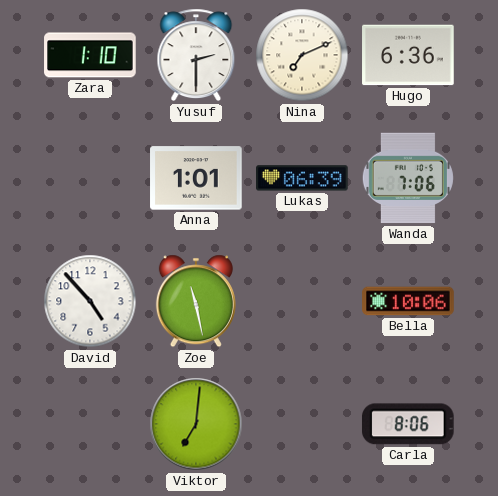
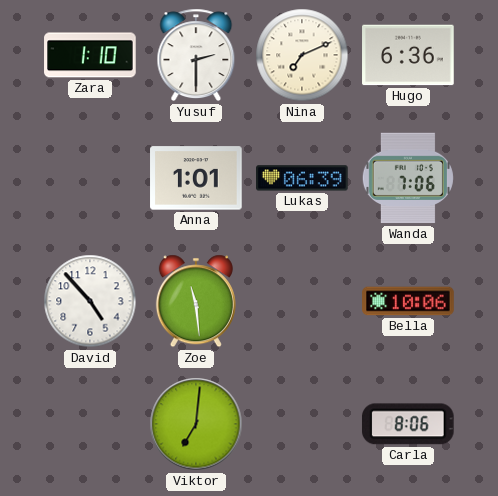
Zoe: 11:28 -> 11:29 (196, 301)
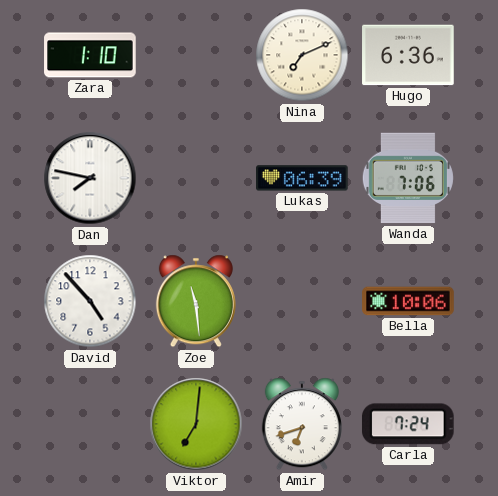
Yusuf: 2:30 -> none (196, 55)
Dan: none -> 7:47 (90, 178)
Anna: 1:01 -> none (196, 178)
Amir: none -> 6:42 (302, 424)
Carla: 8:06 -> 7:24 (408, 424)
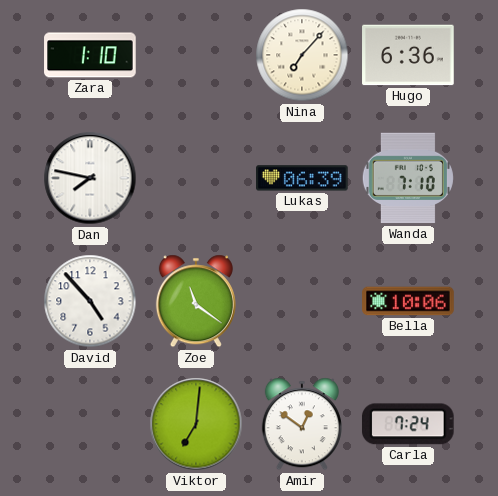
Nina: 7:11 -> 7:07 (302, 55)
Wanda: 7:06 -> 7:10 (408, 178)
Zoe: 11:29 -> 11:21 (196, 301)
Amir: 6:42 -> 12:51 (302, 424)
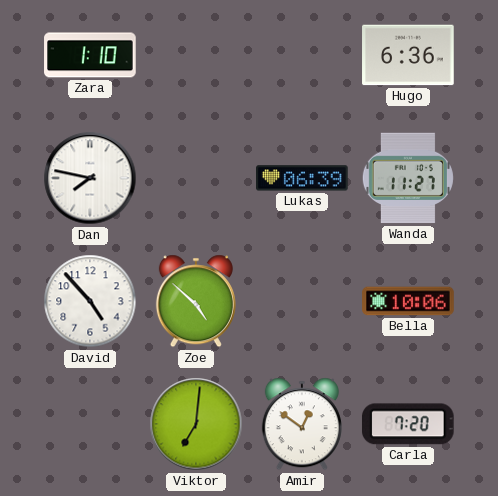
Nina: 7:07 -> none (302, 55)
Wanda: 7:10 -> 11:27 (408, 178)
Zoe: 11:21 -> 4:52 (196, 301)
Carla: 7:24 -> 7:20 (408, 424)
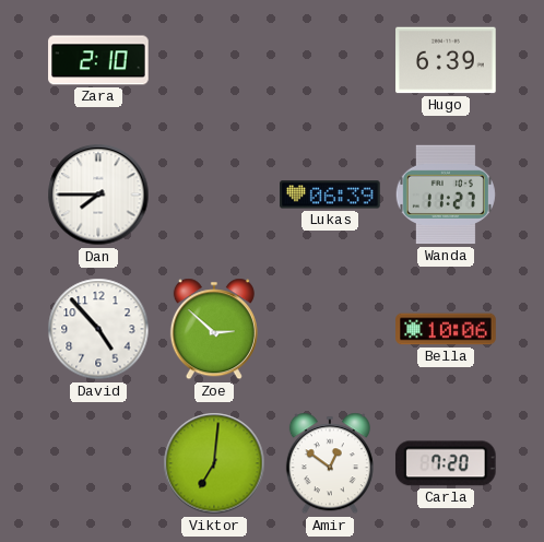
Zara: 1:10 -> 2:10 (98, 60)
Hugo: 6:36 -> 6:39 (446, 60)
Dan: 7:47 -> 7:45 (98, 195)
Zoe: 4:52 -> 2:52 (214, 329)
